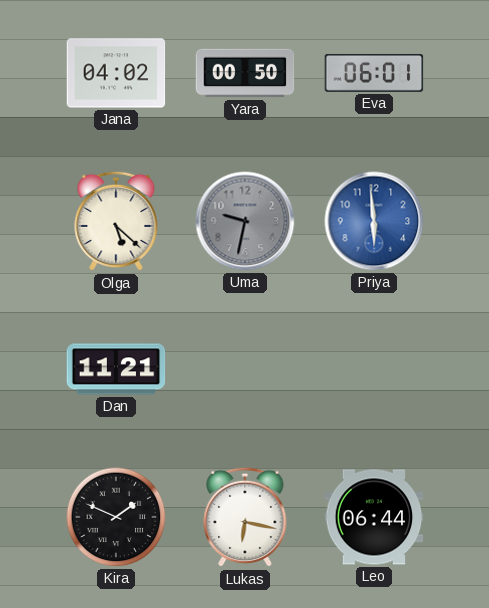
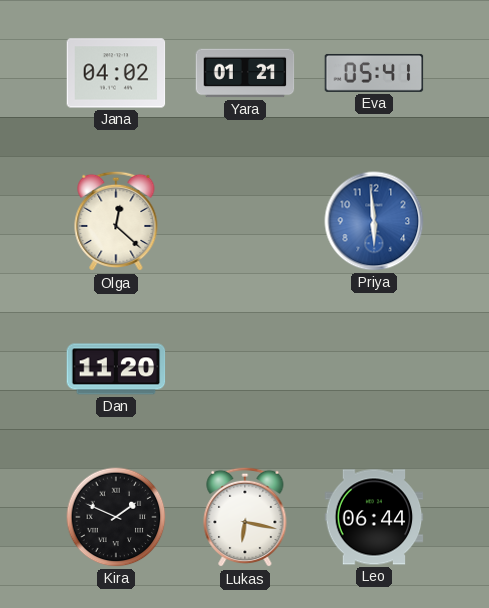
Yara: 00:50 -> 01:21 (245, 73)
Eva: 06:01 -> 05:41 (374, 73)
Olga: 5:22 -> 12:22 (116, 221)
Uma: 9:32 -> none (245, 221)
Dan: 11:21 -> 11:20 (116, 369)
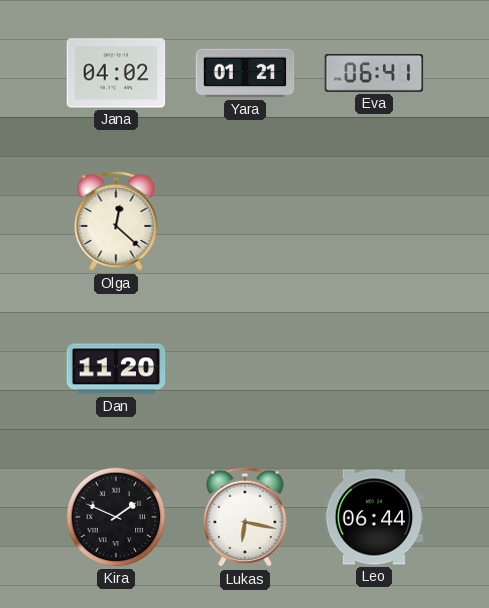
Eva: 05:41 -> 06:41 (374, 73)
Priya: 5:59 -> none (374, 221)
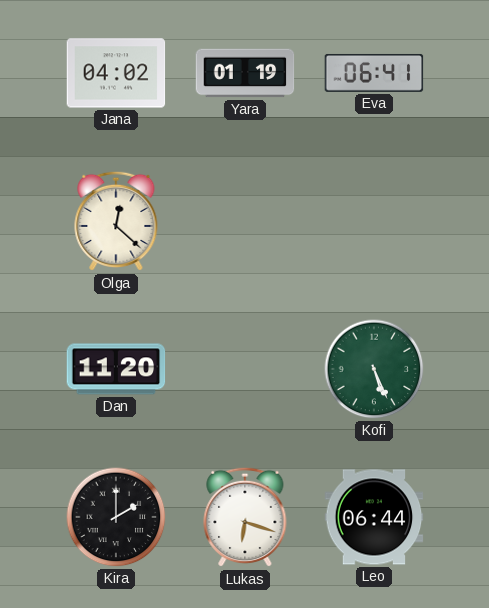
Yara: 01:21 -> 01:19 (245, 73)
Kofi: none -> 5:26 (374, 369)
Kira: 1:49 -> 2:00 (116, 517)
Lukas: 6:17 -> 6:18 (245, 517)
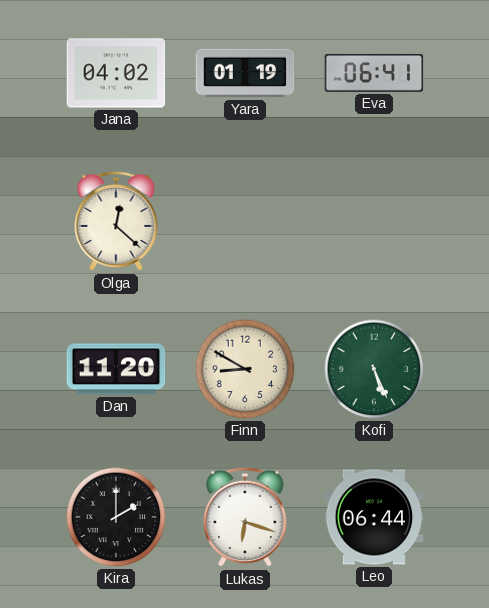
Finn: none -> 8:50 (245, 369)
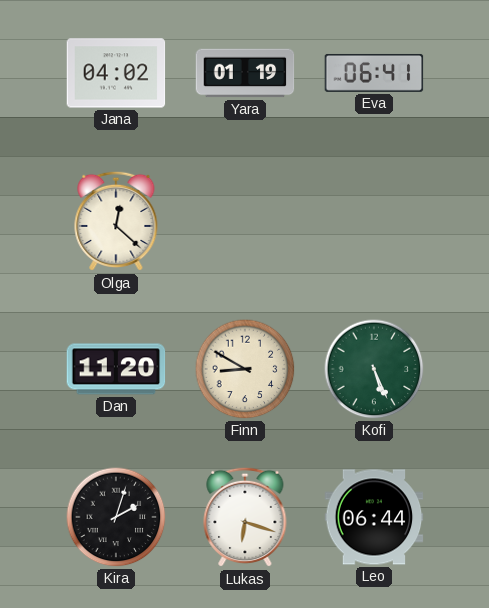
Kira: 2:00 -> 2:03 (116, 517)
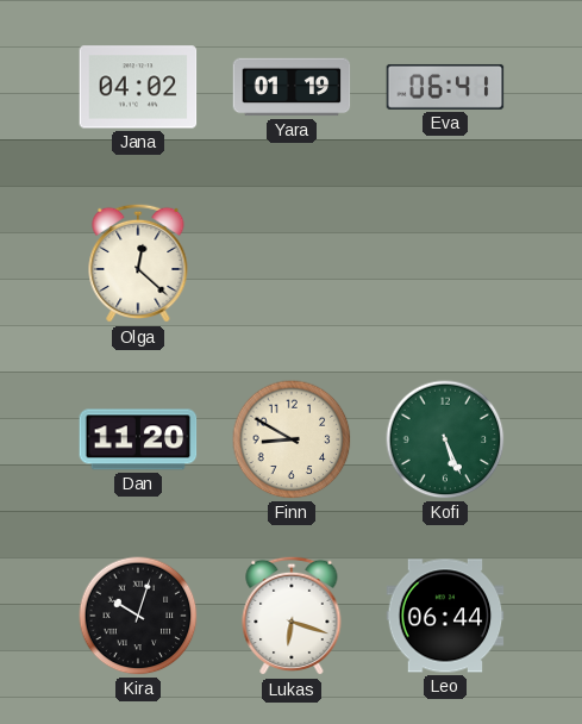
Kira: 2:03 -> 10:03 (138, 616)
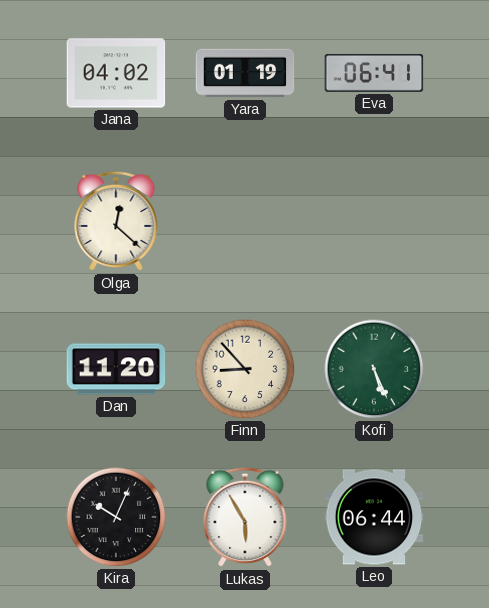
Finn: 8:50 -> 8:53 (245, 369)
Kira: 10:03 -> 10:04 (116, 517)
Lukas: 6:18 -> 5:55 (245, 517)
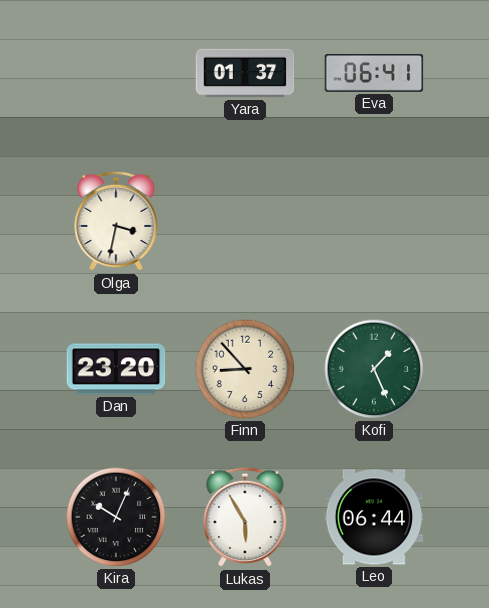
Jana: 04:02 -> none (116, 73)
Yara: 01:19 -> 01:37 (245, 73)
Olga: 12:22 -> 3:32 (116, 221)
Dan: 11:20 -> 23:20 (116, 369)
Kofi: 5:26 -> 1:26 (374, 369)
